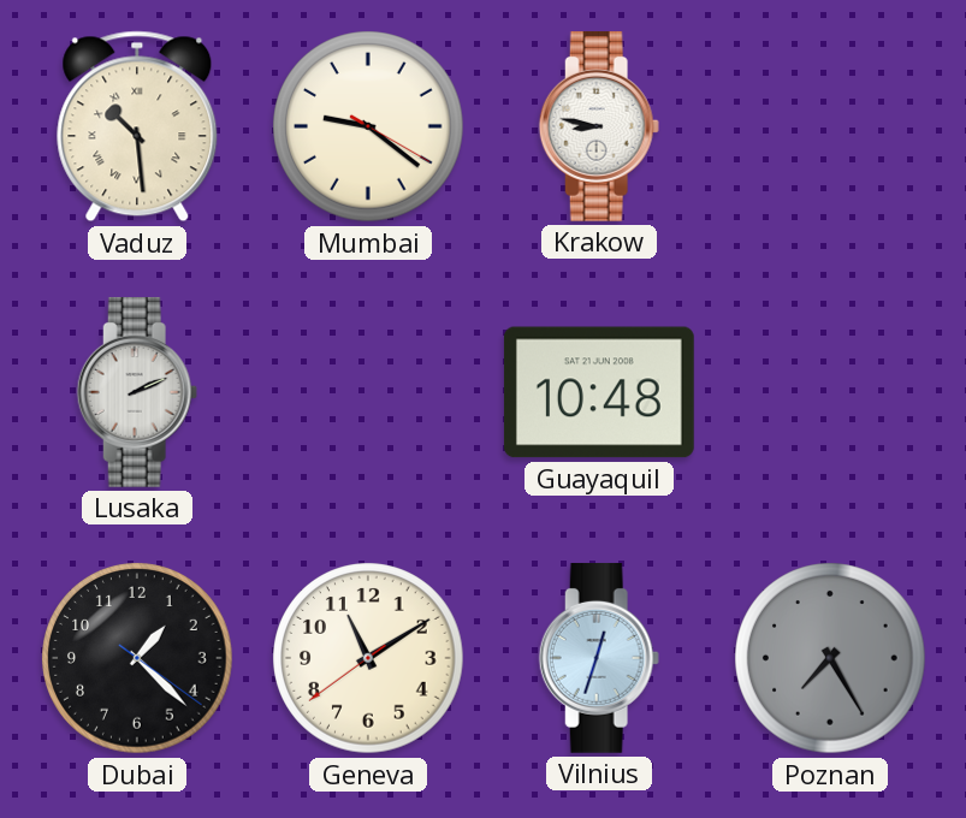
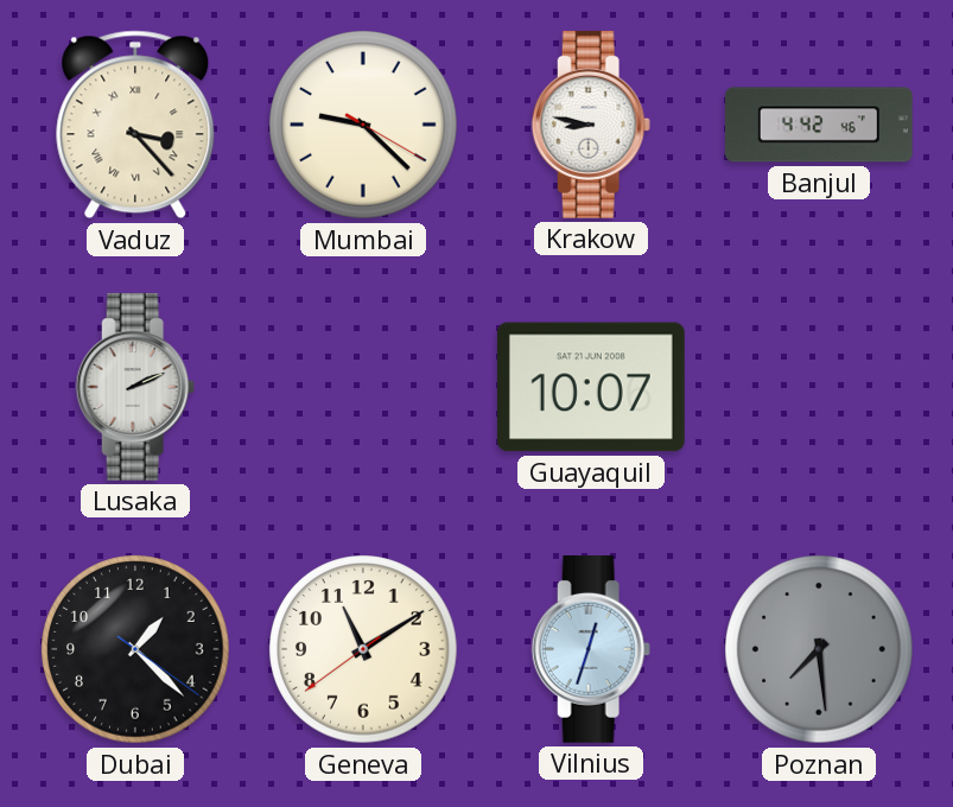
Vaduz: 10:29 -> 3:23 (135, 125)
Mumbai: 9:21 -> 9:22 (363, 125)
Banjul: none -> 4:42 (819, 125)
Guayaquil: 10:48 -> 10:07 (591, 387)
Poznan: 7:25 -> 7:29 (819, 649)
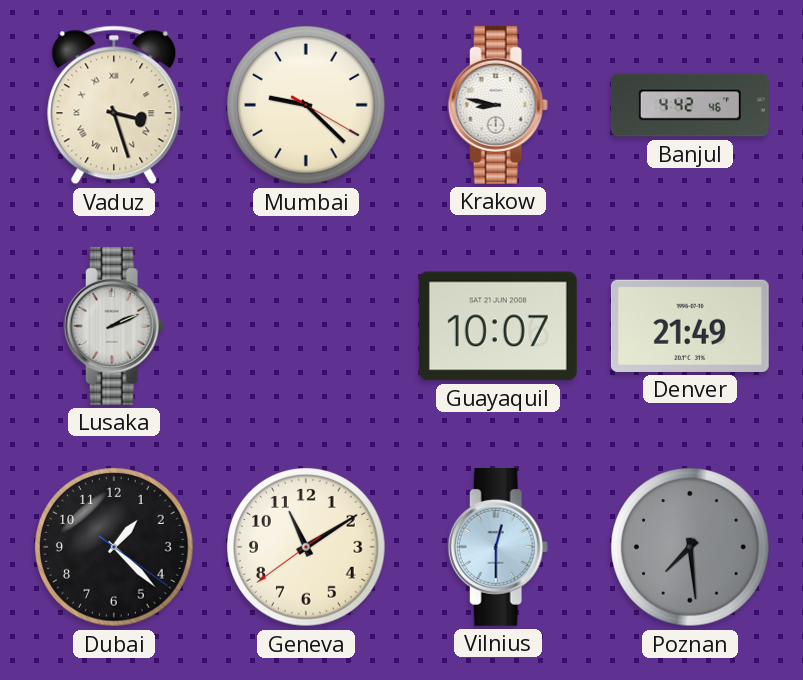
Vaduz: 3:23 -> 3:27 (114, 105)
Denver: none -> 21:49 (690, 326)
Vilnius: 12:33 -> 12:30 (498, 547)
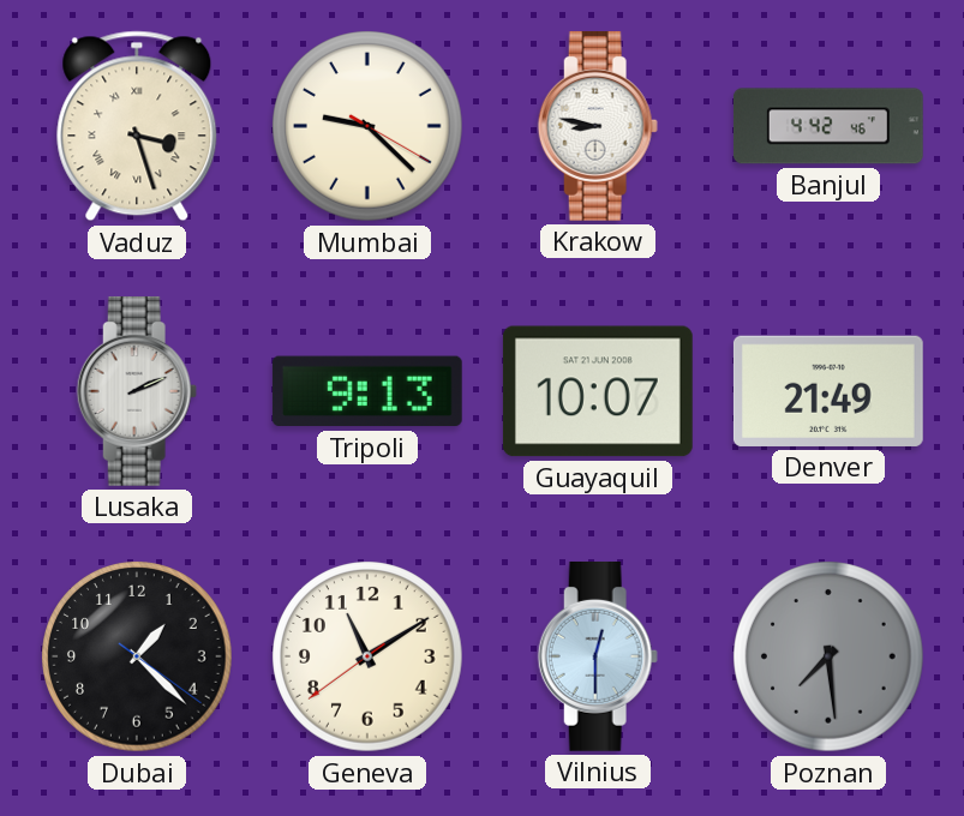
Tripoli: none -> 9:13 (367, 391)
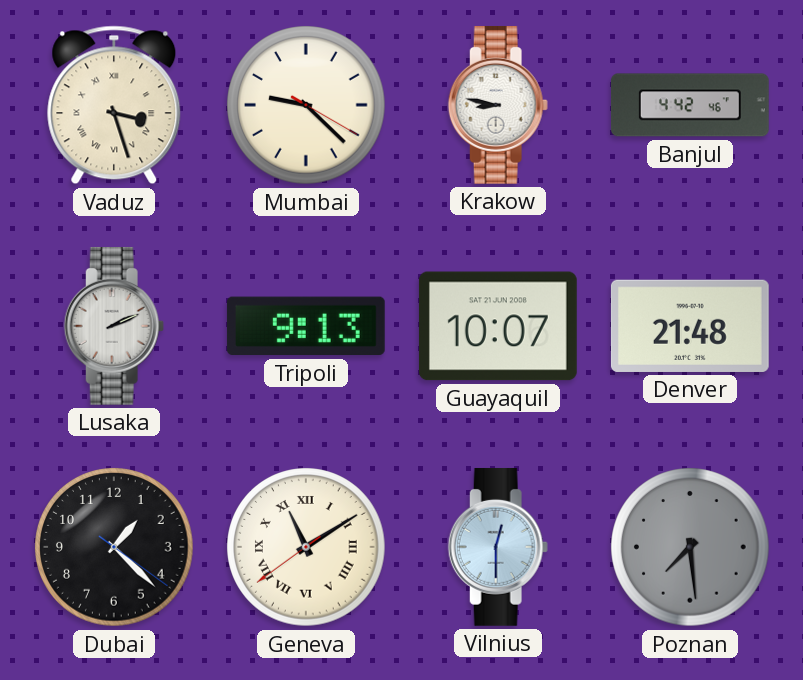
Denver: 21:49 -> 21:48 (690, 326)
Geneva numerals: Arabic -> Roman (306, 547)
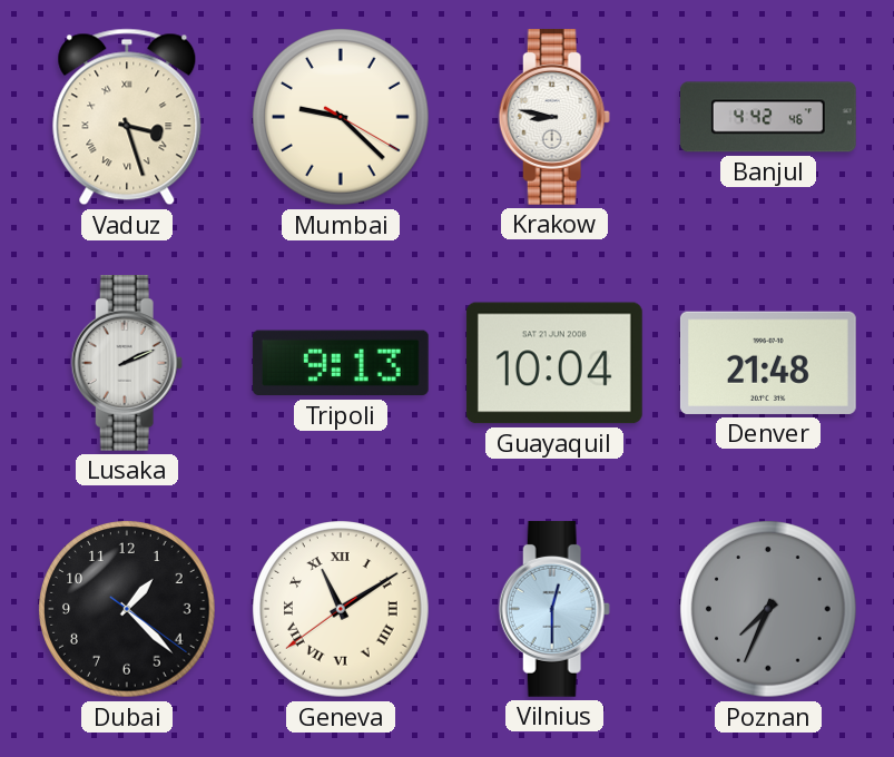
Guayaquil: 10:07 -> 10:04 (554, 363)
Poznan: 7:29 -> 7:34 (768, 609)
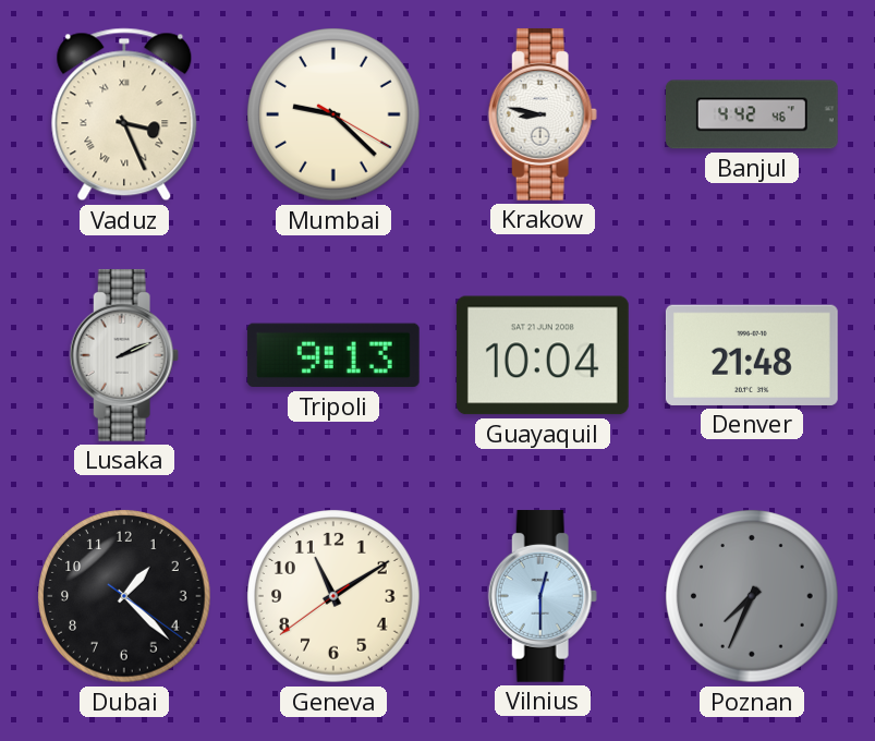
Vaduz: 3:27 -> 3:26 (124, 114)
Geneva numerals: Roman -> Arabic (333, 596)
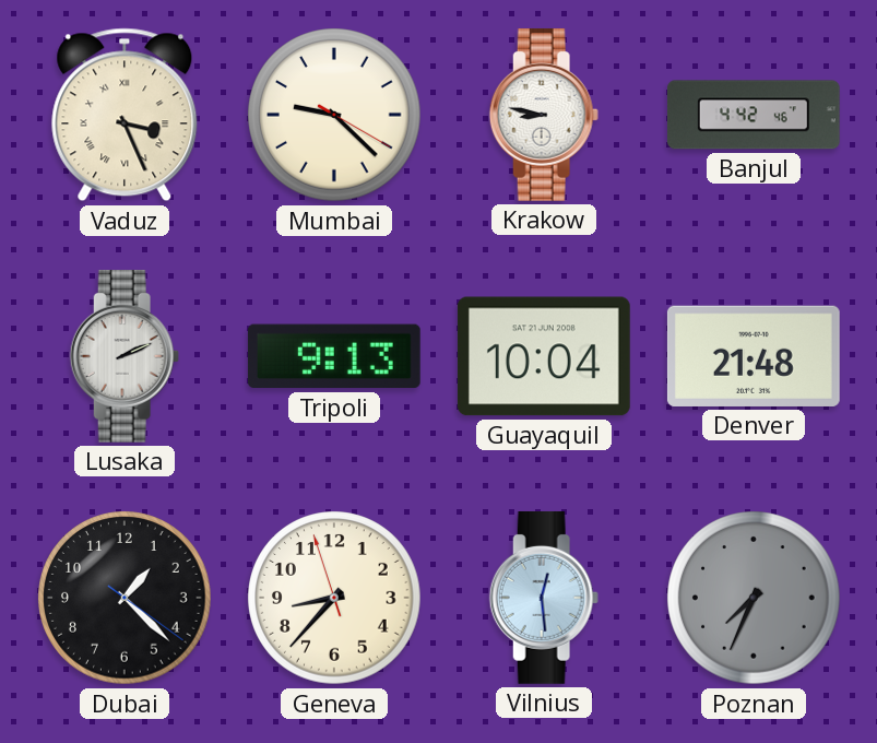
Geneva: 11:09 -> 8:36 (334, 598)
Vilnius: 12:30 -> 12:29 (544, 598)
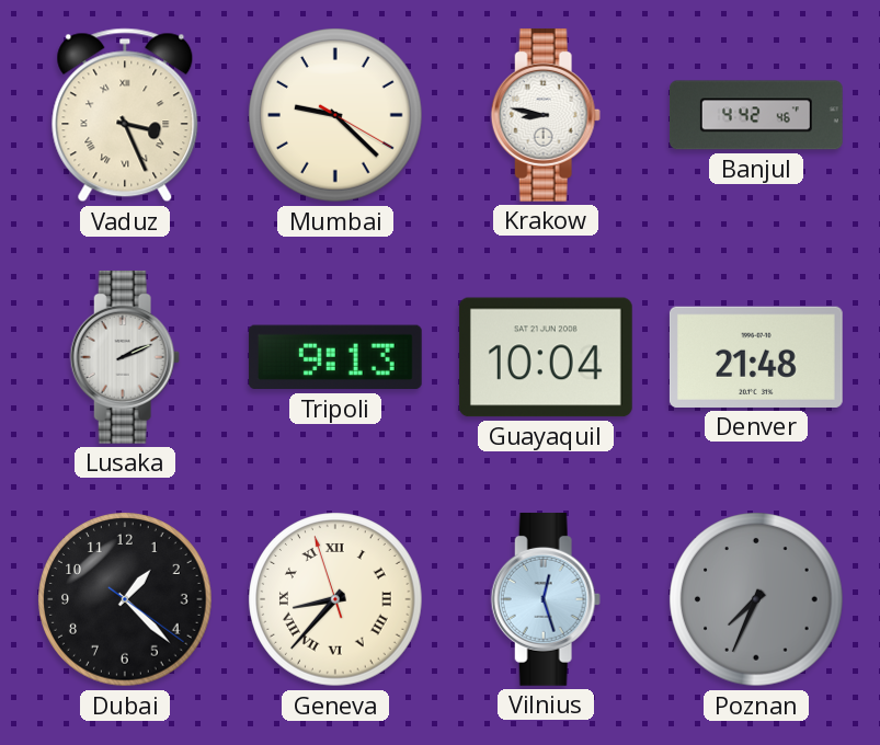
Geneva numerals: Arabic -> Roman (335, 599)
Vilnius: 12:29 -> 12:27 (546, 599)
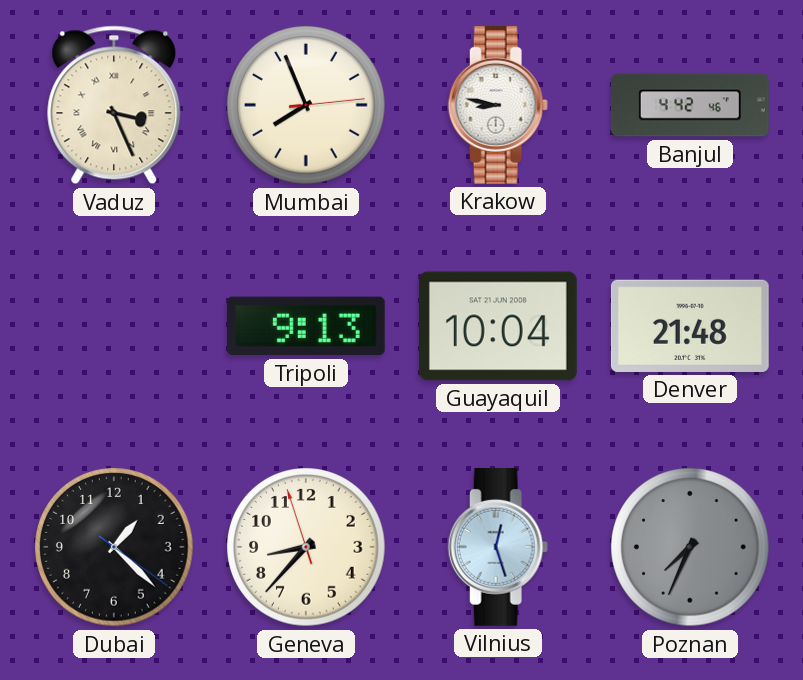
Mumbai: 9:22 -> 7:56 (306, 105)
Lusaka: 2:11 -> none (125, 357)
Geneva numerals: Roman -> Arabic (306, 547)
